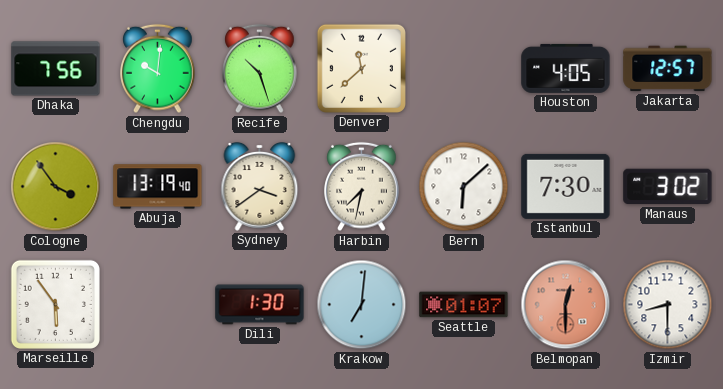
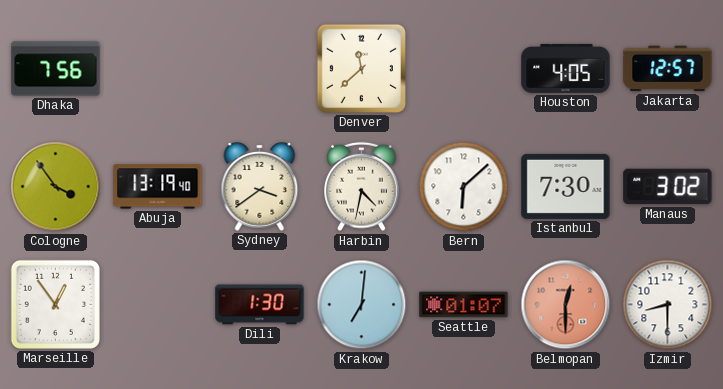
Chengdu: 10:01 -> none (158, 69)
Recife: 10:27 -> none (260, 69)
Harbin: 7:32 -> 4:32 (362, 187)
Marseille: 5:54 -> 12:54 (55, 304)
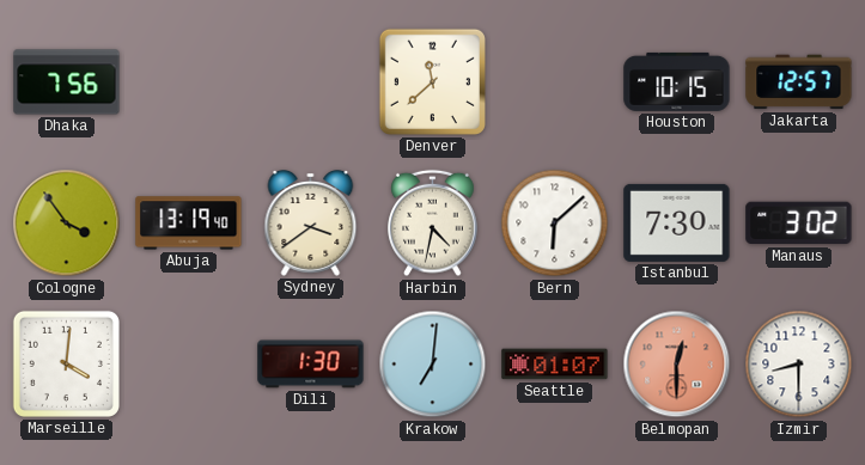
Houston: 4:05 -> 10:15 (677, 81)
Marseille: 12:54 -> 4:01 (66, 363)
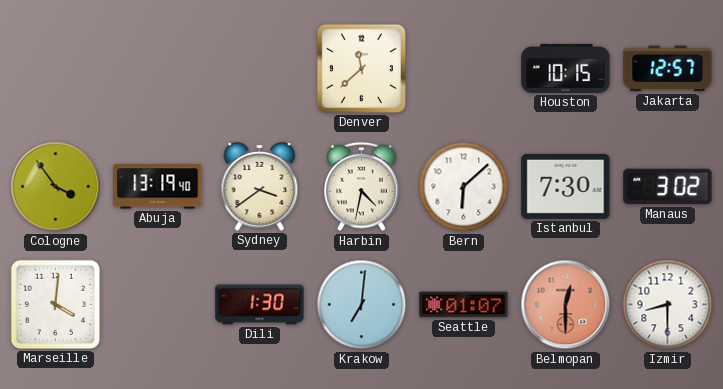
Dhaka: 7:56 -> none (67, 82)
